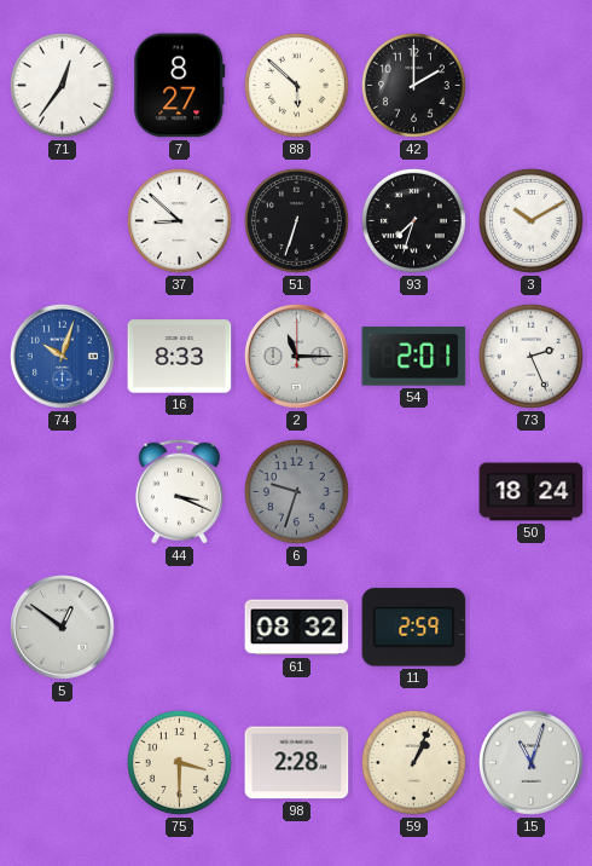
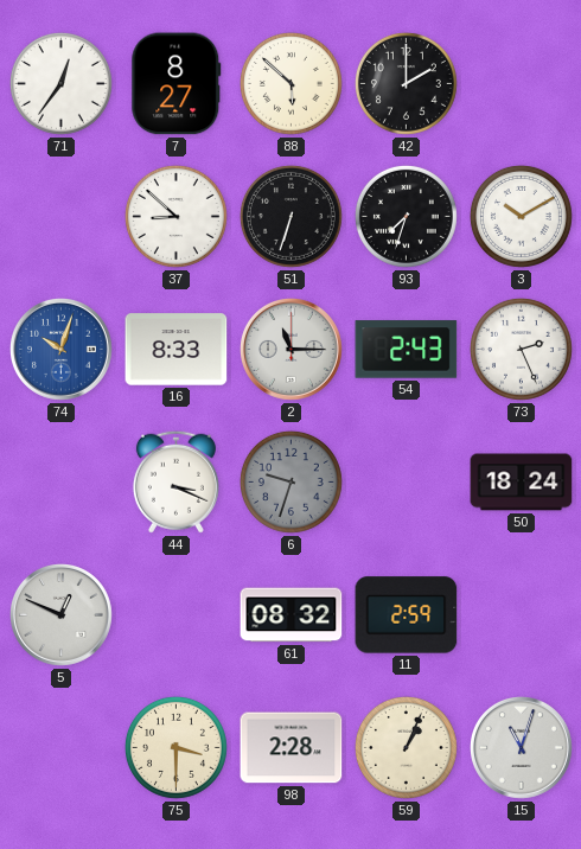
54: 2:01 -> 2:43 (407, 350)
5: 12:51 -> 12:49 (62, 615)
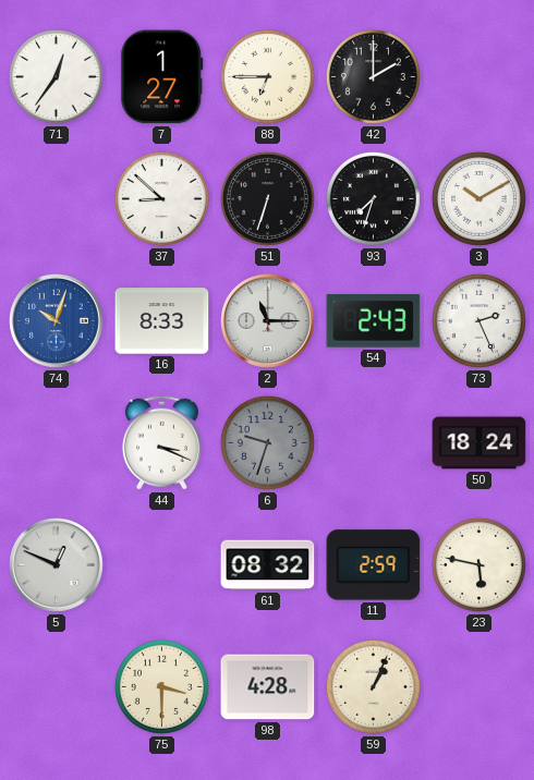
7: 8:27 -> 1:27 (162, 77)
88: 5:52 -> 6:45 (267, 76)
23: none -> 5:47 (478, 564)
98: 2:28 -> 4:28 (268, 687)
15: 11:03 -> none (522, 748)
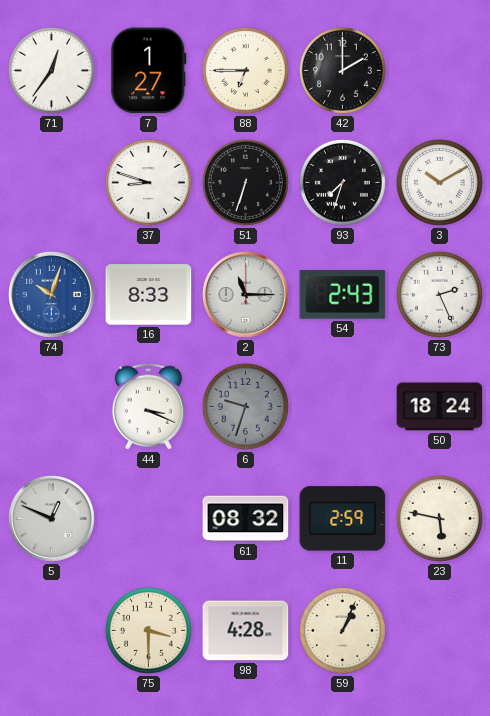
37: 8:52 -> 8:48 (148, 182)
